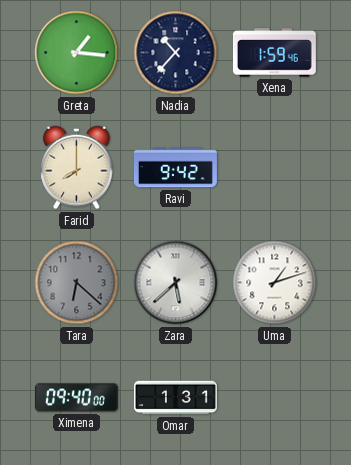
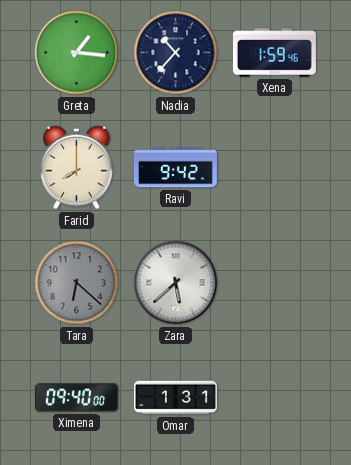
Uma: 1:12 -> none (275, 283)
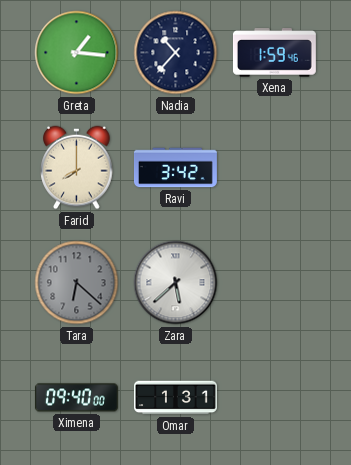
Ravi: 9:42 -> 3:42 (175, 168)
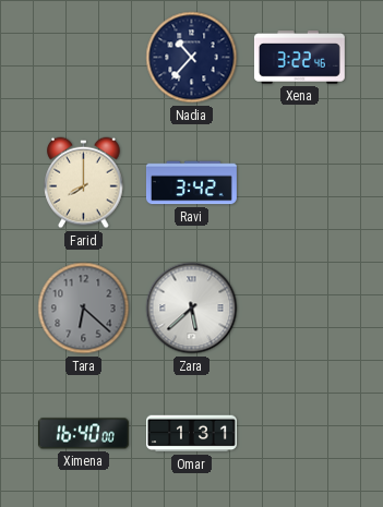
Greta: 1:16 -> none (77, 53)
Xena: 1:59 -> 3:22 (299, 58)
Ximena: 09:40 -> 16:40 (83, 434)
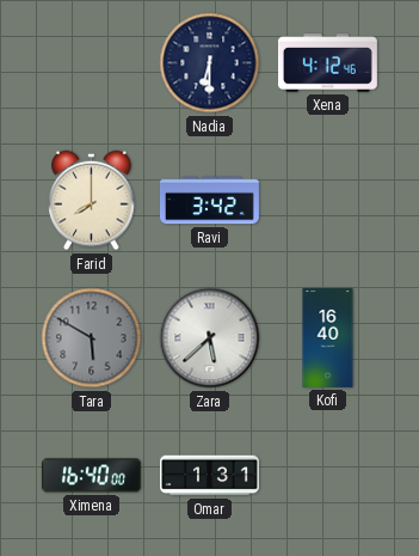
Nadia: 10:37 -> 6:30 (210, 63)
Xena: 3:22 -> 4:12 (327, 63)
Tara: 6:22 -> 5:50 (92, 338)
Kofi: none -> 16:40 (328, 337)
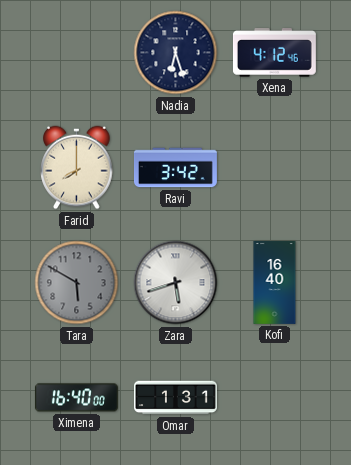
Nadia: 6:30 -> 6:27 (176, 53)
Zara: 5:38 -> 5:42 (176, 283)
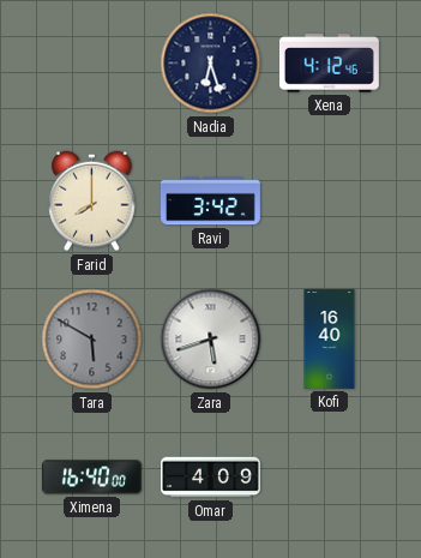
Omar: 1:31 -> 4:09 (211, 478)
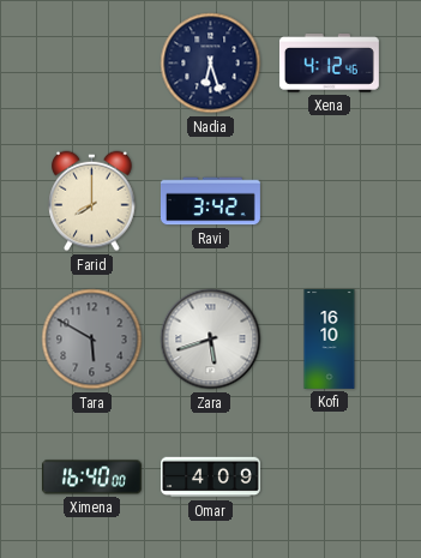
Kofi: 16:40 -> 16:10 (330, 338)
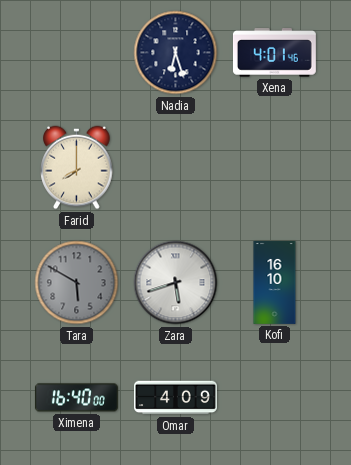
Xena: 4:12 -> 4:01 (274, 53)
Ravi: 3:42 -> none (210, 202)
